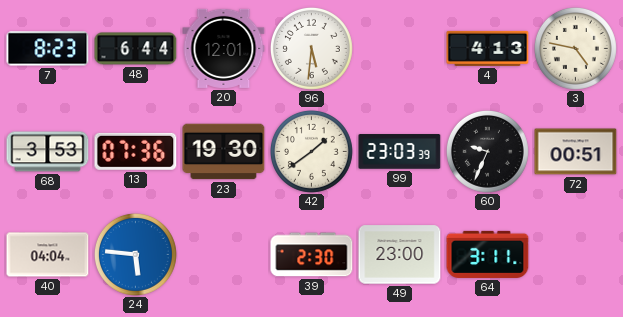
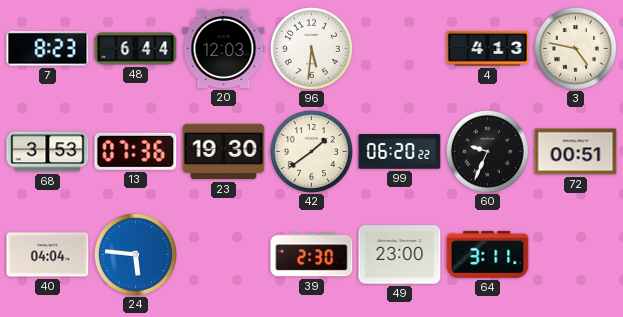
20: 12:01 -> 12:03 (224, 48)
99: 23:03 -> 06:20 (400, 152)
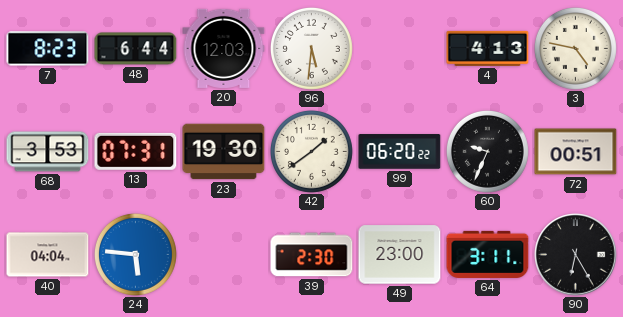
13: 07:36 -> 07:31 (136, 151)
90: none -> 6:25 (576, 255)
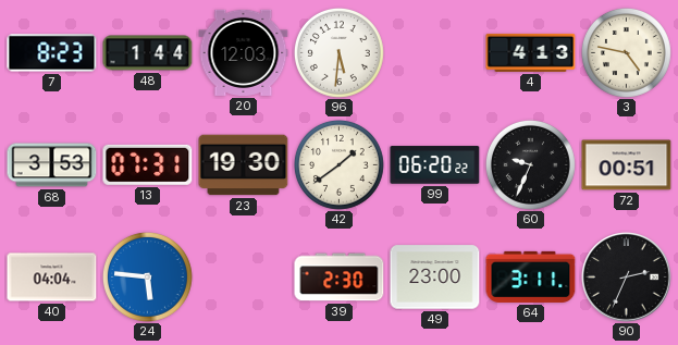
48: 6:44 -> 1:44 (148, 53)
90: 6:25 -> 2:34 (627, 278)
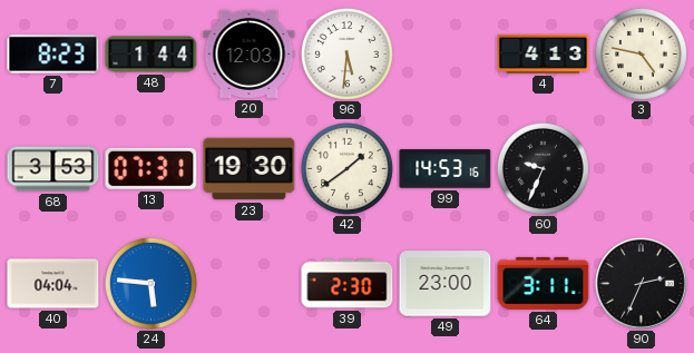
99: 06:20 -> 14:53 (446, 169)
72: 00:51 -> none (627, 165)
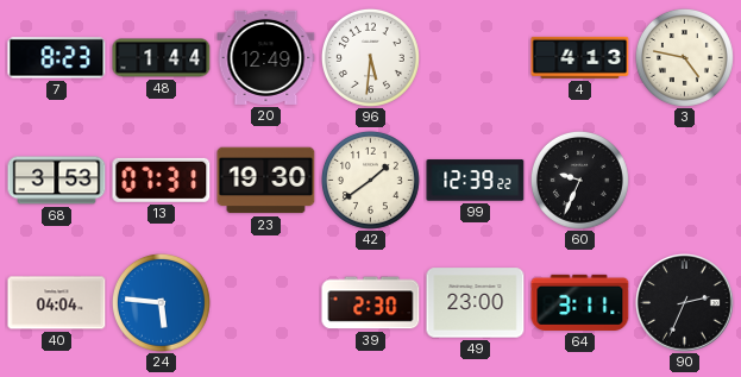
20: 12:03 -> 12:49 (266, 57)
99: 14:53 -> 12:39 (476, 181)
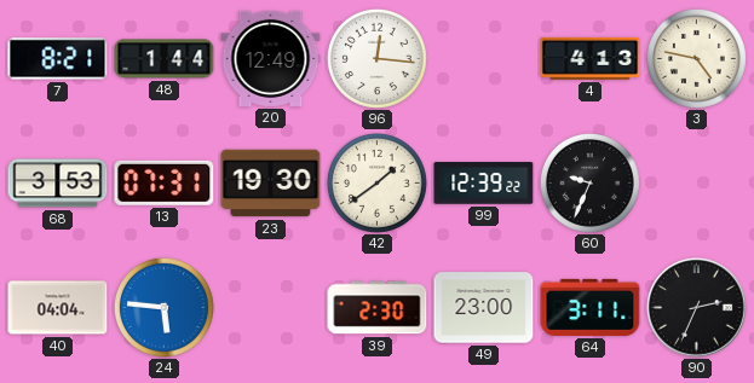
7: 8:23 -> 8:21 (58, 59)
96: 5:31 -> 12:16 (376, 58)
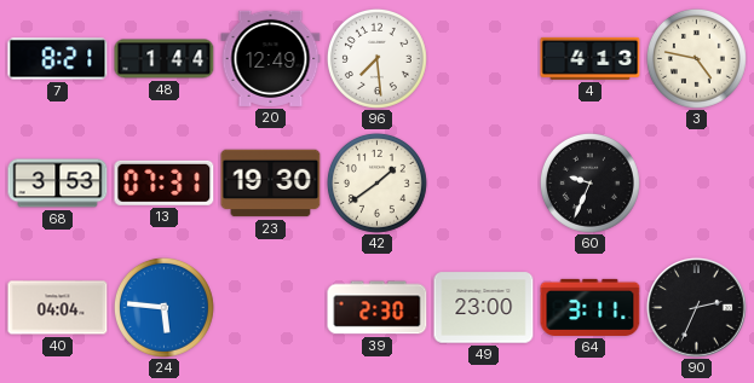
96: 12:16 -> 7:29 (376, 58)
99: 12:39 -> none (484, 184)
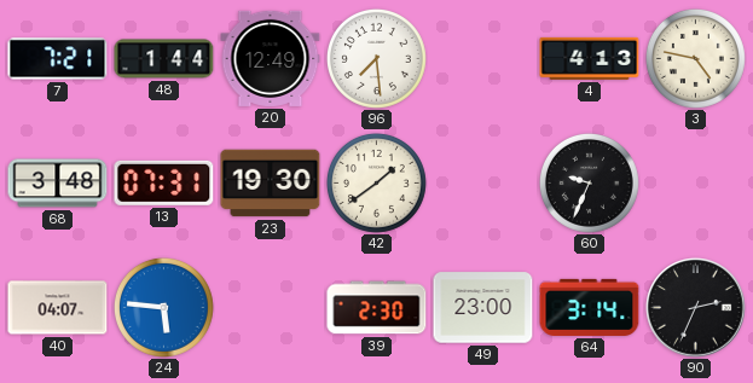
7: 8:21 -> 7:21 (58, 59)
68: 3:53 -> 3:48 (58, 184)
40: 04:04 -> 04:07 (58, 308)
64: 3:11 -> 3:14 (590, 307)
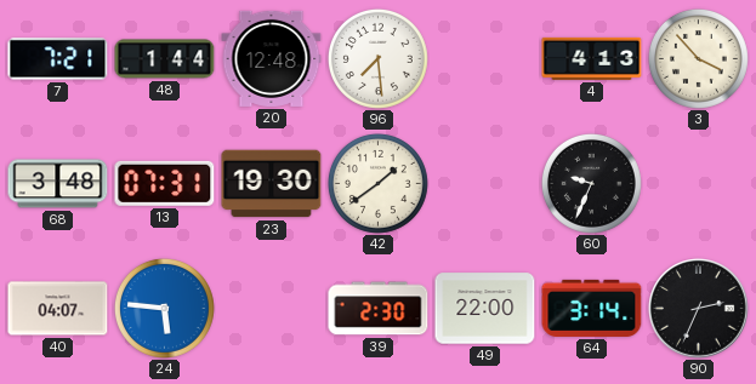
20: 12:49 -> 12:48 (272, 58)
3: 4:47 -> 3:53 (698, 58)
49: 23:00 -> 22:00 (485, 309)
